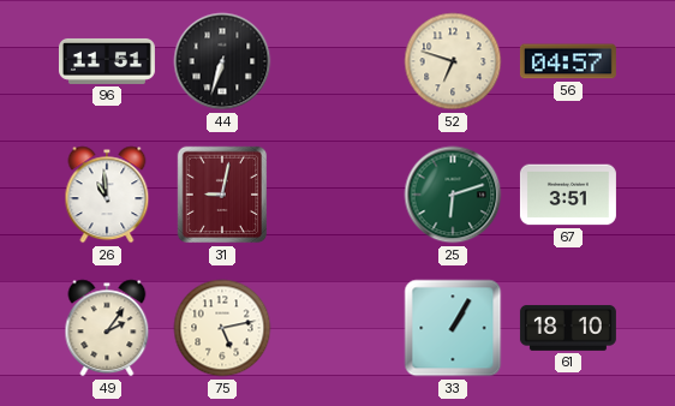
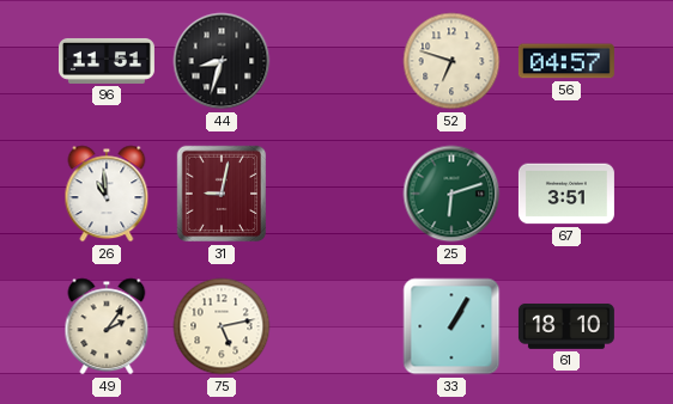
44: 6:33 -> 8:33 (222, 61)
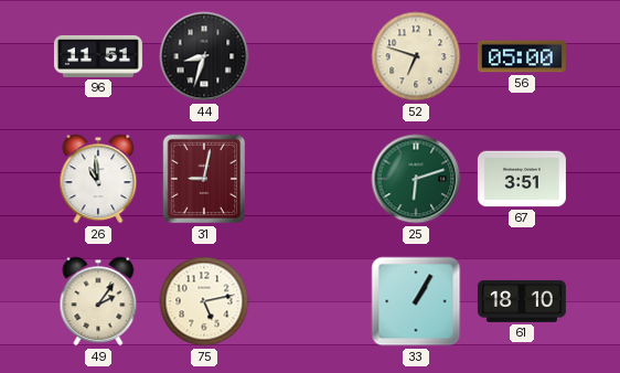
56: 04:57 -> 05:00 (522, 56)
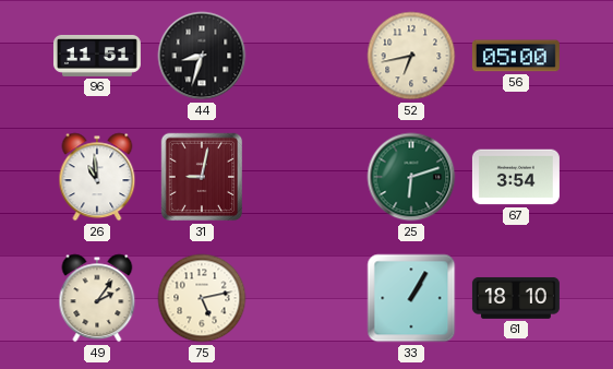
52: 6:48 -> 6:43 (411, 56)
67: 3:51 -> 3:54 (516, 177)
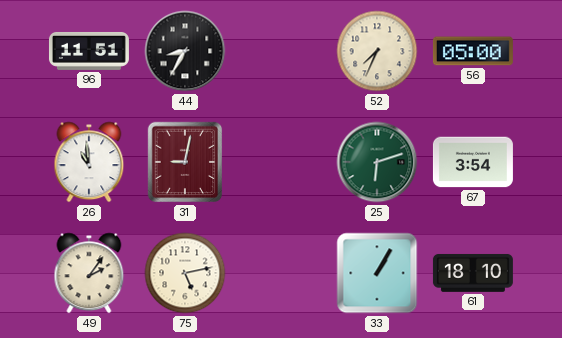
44: 8:33 -> 8:35 (185, 51)
52: 6:43 -> 7:34 (377, 51)
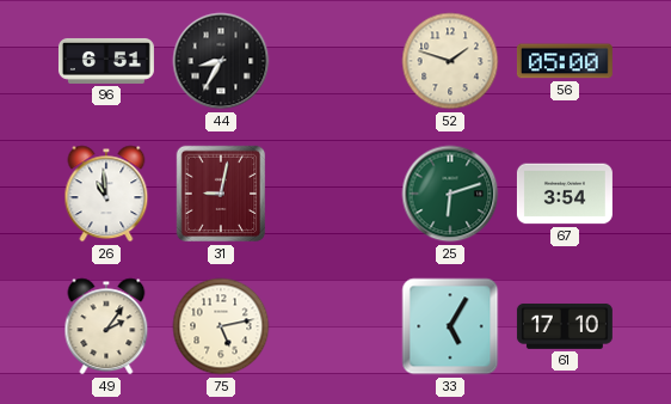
96: 11:51 -> 6:51 (106, 61)
52: 7:34 -> 1:48 (450, 61)
33: 1:05 -> 5:05 (450, 326)
61: 18:10 -> 17:10 (565, 326)
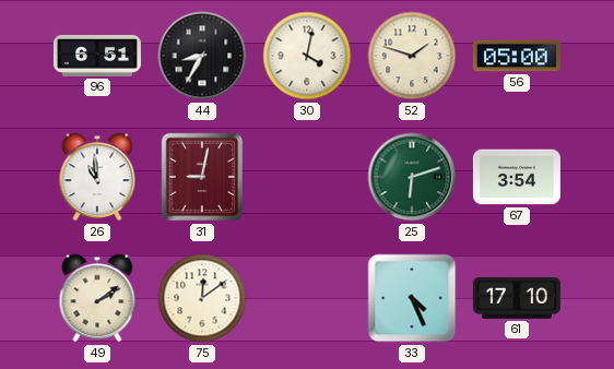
30: none -> 4:02 (307, 56)
49: 2:06 -> 2:09 (97, 298)
75: 5:13 -> 12:09 (202, 298)
33: 5:05 -> 4:26 (412, 298)
